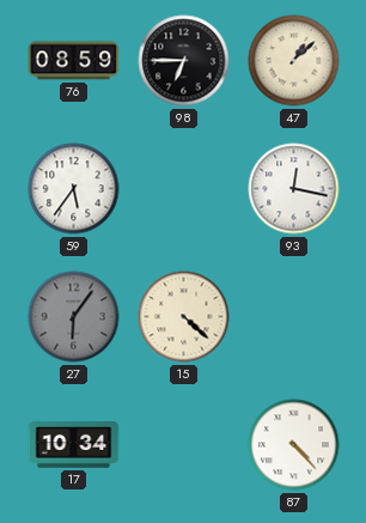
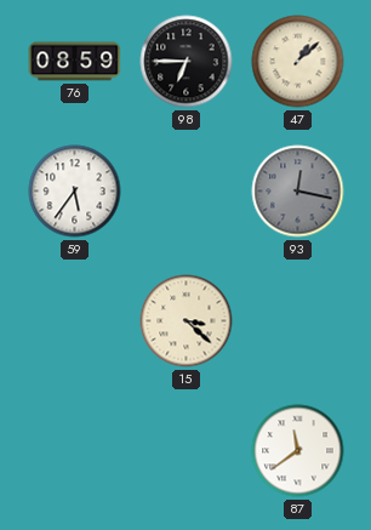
93 dial: white -> grey (298, 192)
27: 6:06 -> none (74, 317)
15: 4:22 -> 3:22 (187, 321)
17: 10:34 -> none (74, 445)
87: 4:23 -> 11:39 (298, 451)
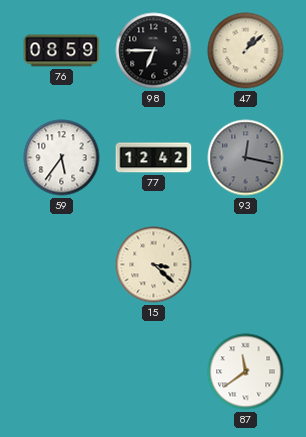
77: none -> 12:42 (154, 158)
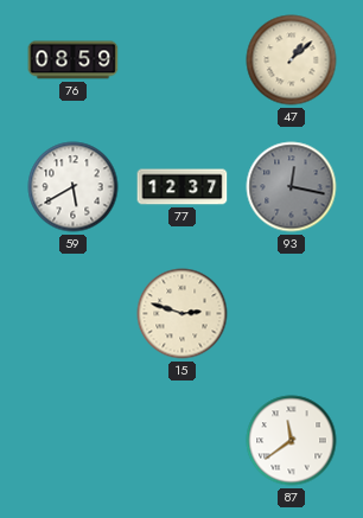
98: 6:45 -> none (154, 51)
59: 5:36 -> 5:40 (74, 187)
77: 12:42 -> 12:37 (183, 187)
15: 3:22 -> 2:48 (183, 314)
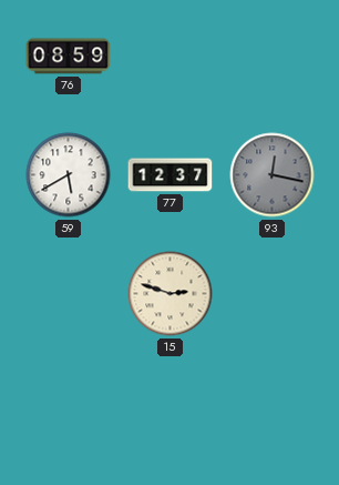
47: 1:08 -> none (292, 60)
87: 11:39 -> none (292, 441)
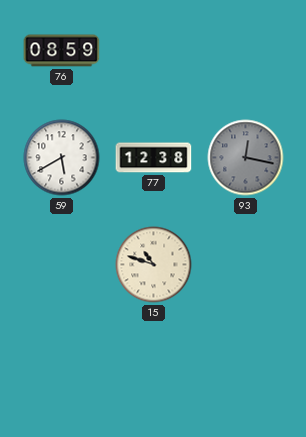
77: 12:37 -> 12:38 (154, 158)
15: 2:48 -> 10:48 (154, 265)
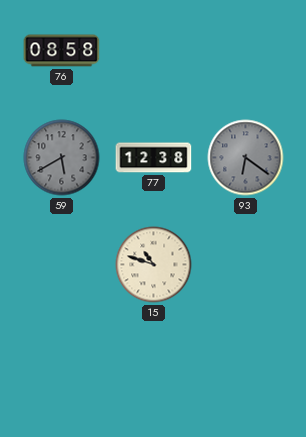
76: 08:59 -> 08:58 (62, 51)
59 dial: white -> grey (62, 158)
93: 12:17 -> 6:21 (246, 158)
